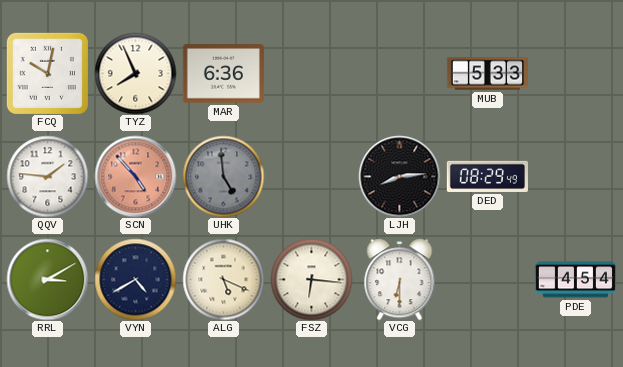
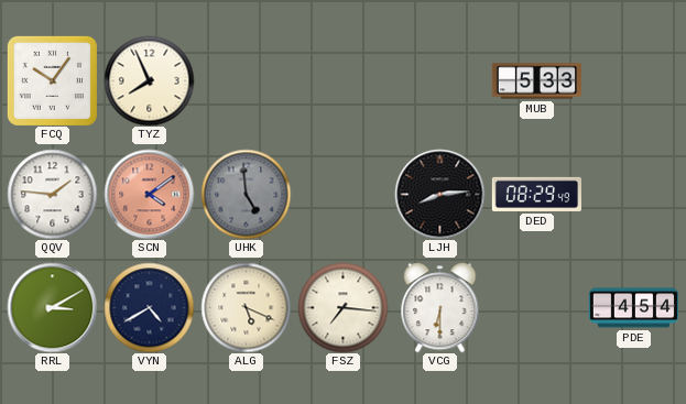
FCQ: 10:02 -> 10:06 (52, 80)
MAR: 6:36 -> none (223, 74)
SCN: 4:53 -> 4:09 (149, 194)
FSZ: 6:16 -> 7:16 (342, 307)
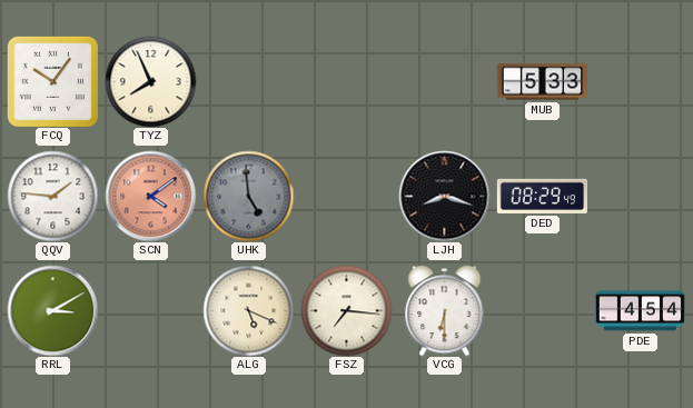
LJH: 8:14 -> 8:18 (444, 196)
VYN: 4:40 -> none (149, 307)
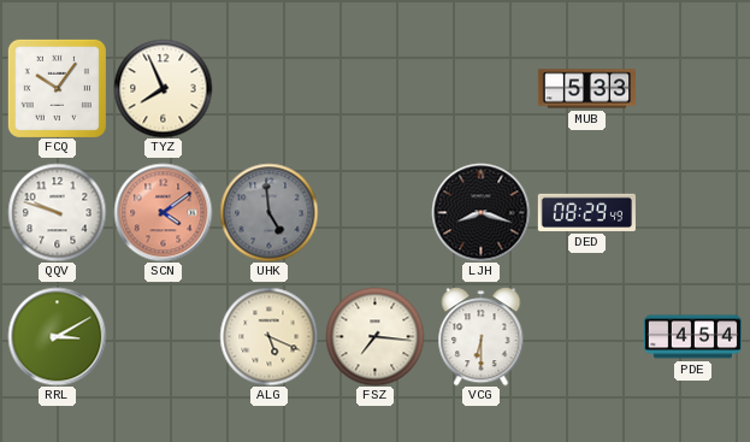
QQV: 1:46 -> 9:48 (57, 212)
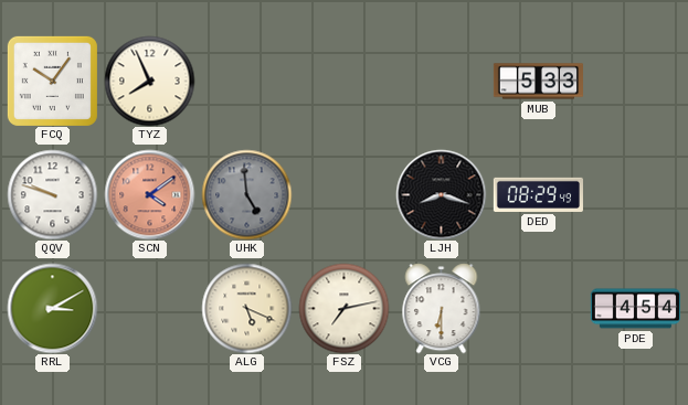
FSZ: 7:16 -> 7:13 (343, 308)
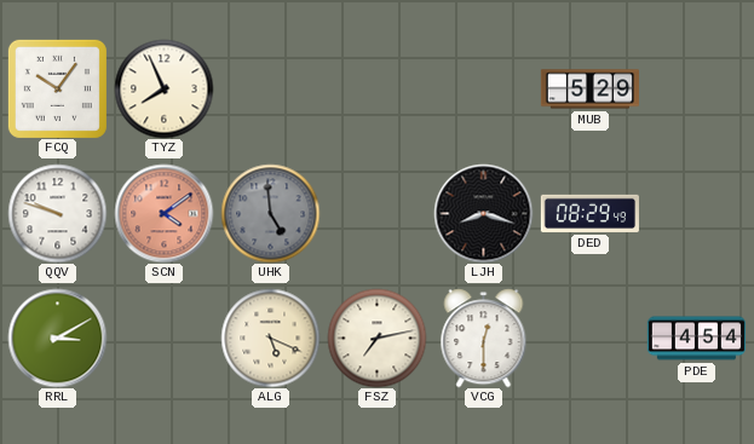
MUB: 5:33 -> 5:29 (589, 90)
VCG: 6:30 -> 12:30 (484, 338)
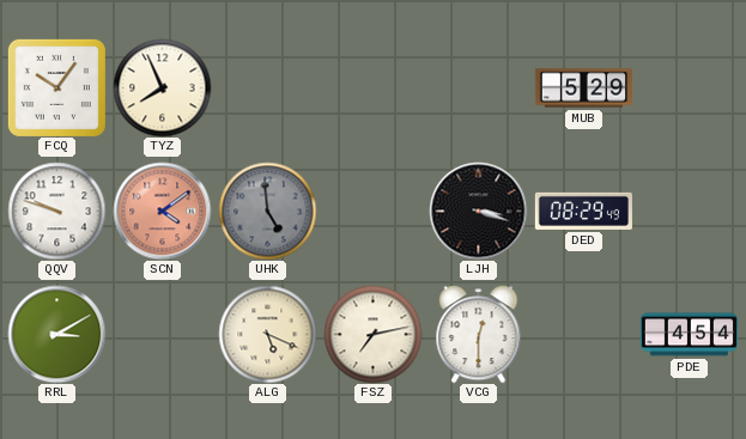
LJH: 8:18 -> 3:18 (478, 211)
